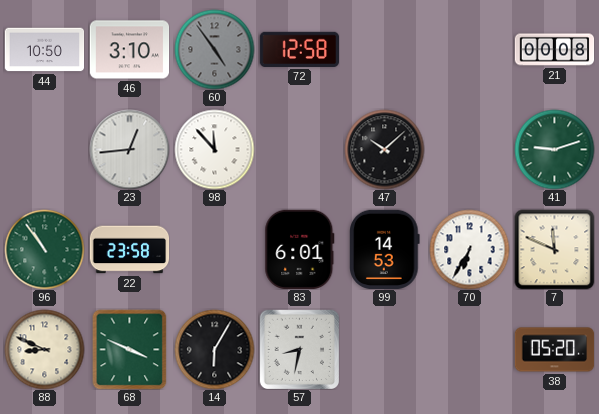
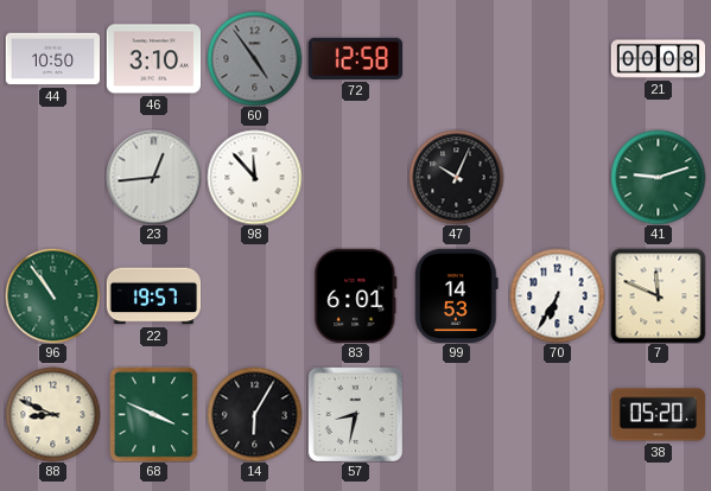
47: 10:08 -> 10:04 (456, 177)
22: 23:58 -> 19:57 (153, 296)
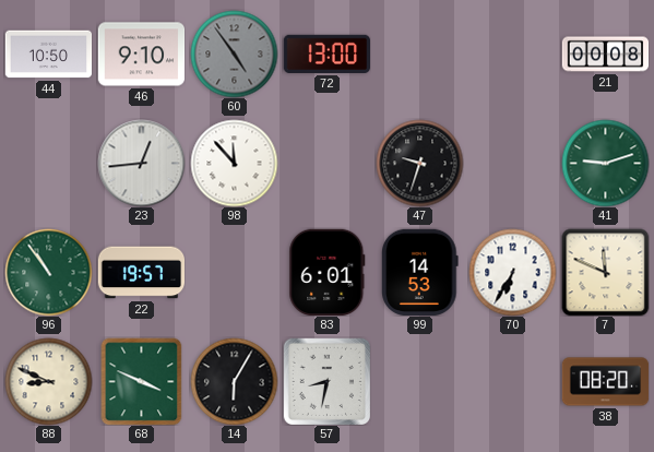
46: 3:10 -> 9:10 (141, 55)
72: 12:58 -> 13:00 (326, 53)
47: 10:04 -> 9:33 (419, 163)
38: 05:20 -> 08:20 (605, 382)
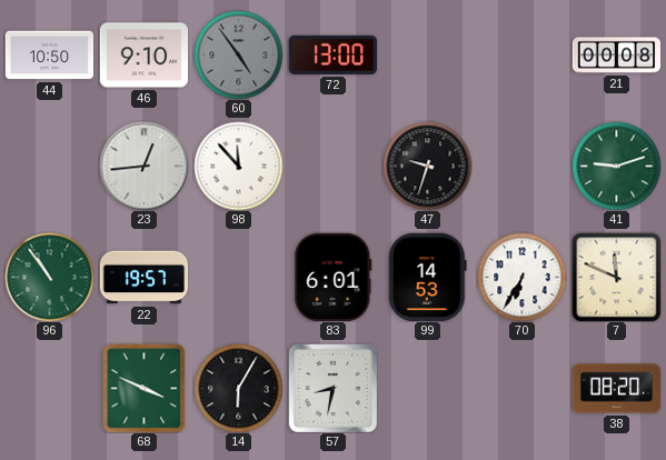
88: 8:49 -> none (48, 381)
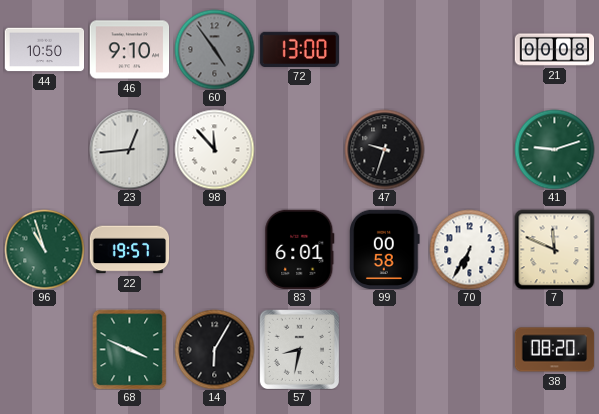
96: 10:54 -> 10:57 (44, 249)
99: 14:53 -> 00:58 (385, 249)
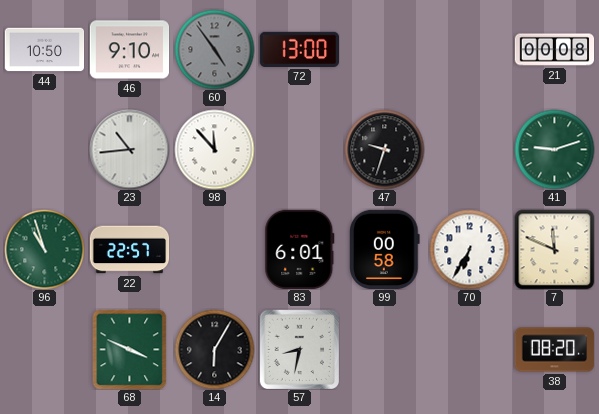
23: 12:44 -> 10:44 (129, 149)
22: 19:57 -> 22:57 (129, 250)
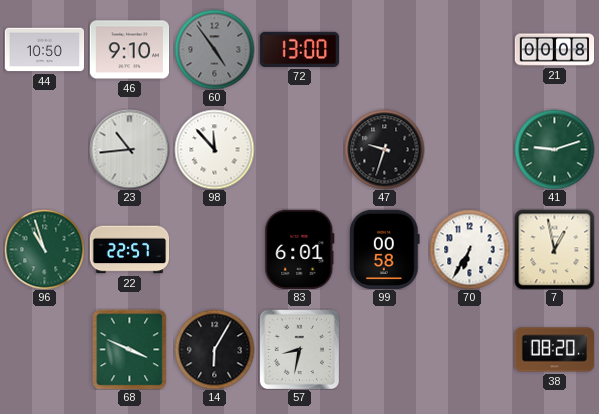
7: 11:49 -> 12:58 (554, 249)
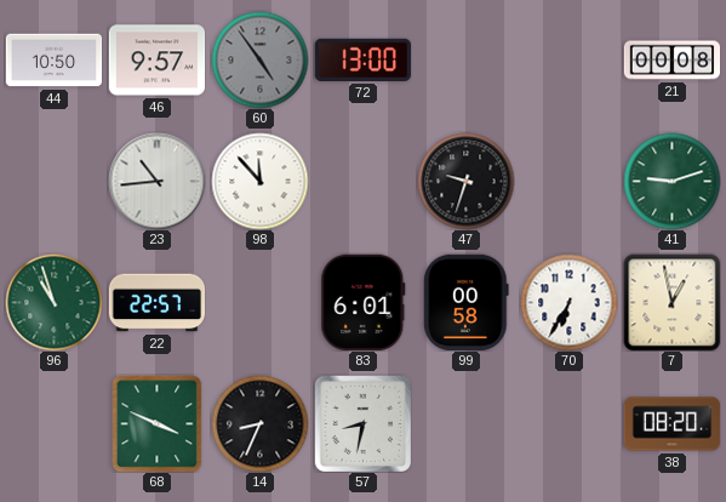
46: 9:10 -> 9:57 (156, 61)
14: 6:05 -> 8:34 (259, 423)
